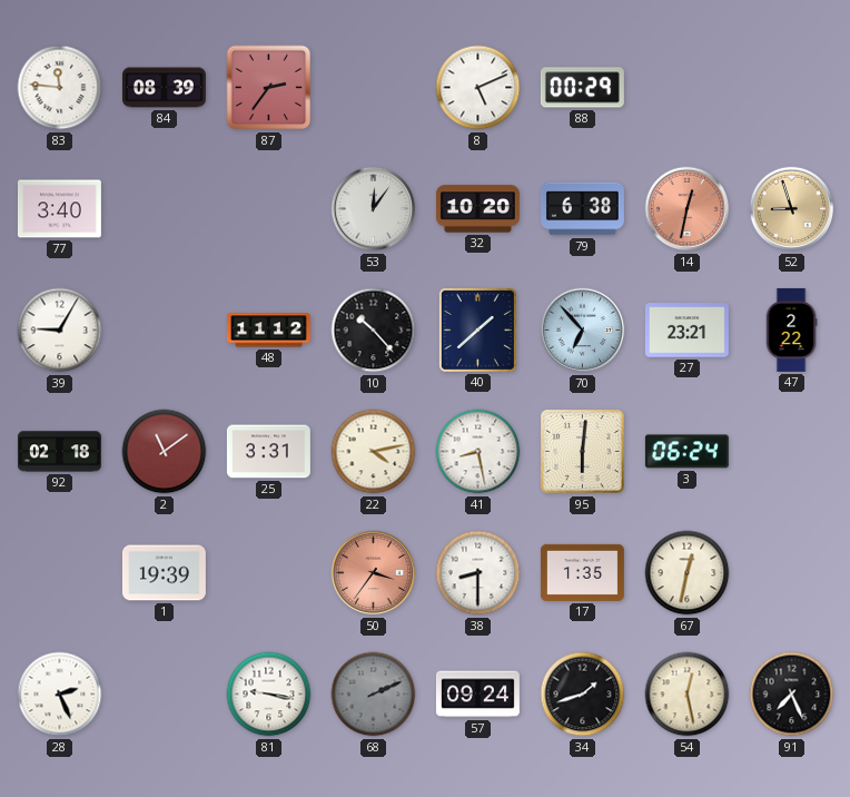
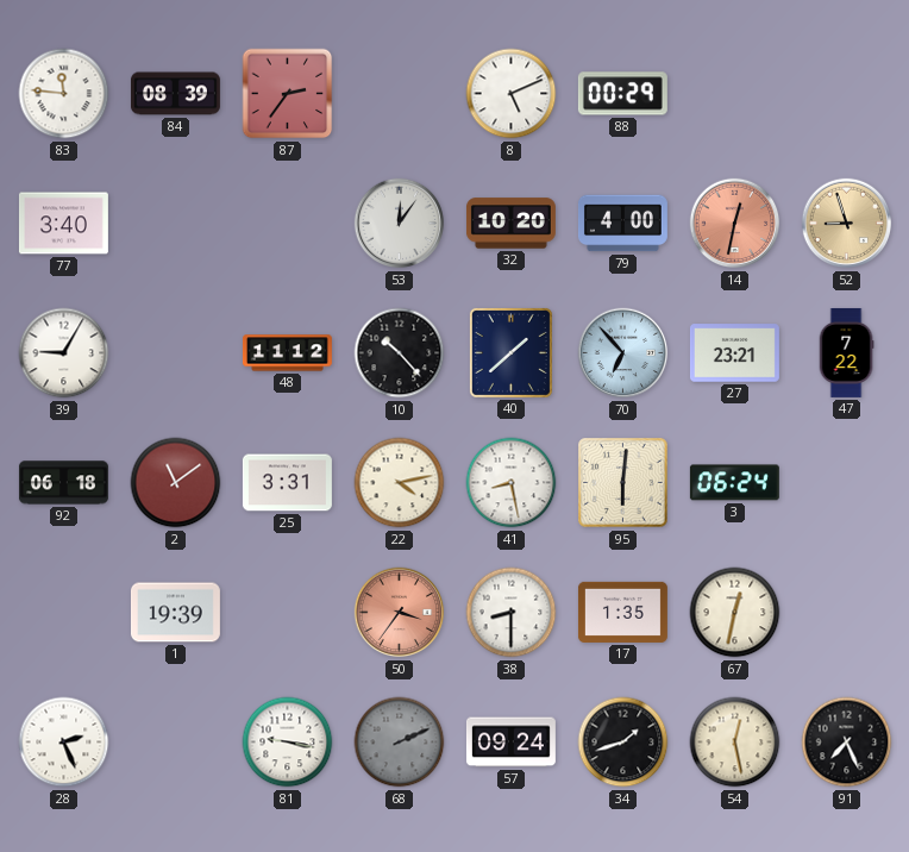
79: 6:38 -> 4:00 (622, 224)
47: 2:22 -> 7:22 (846, 352)
92: 02:18 -> 06:18 (63, 483)
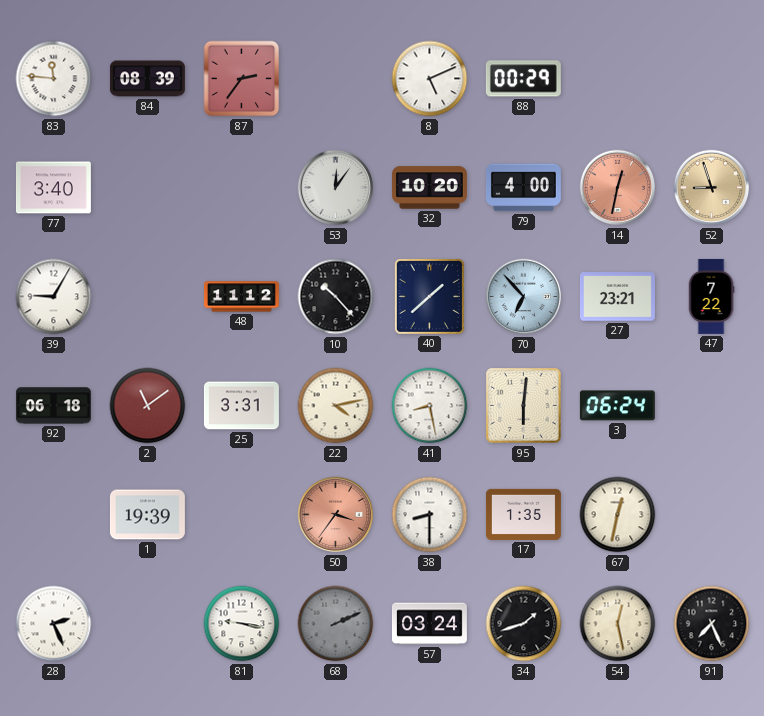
57: 09:24 -> 03:24 (429, 624)
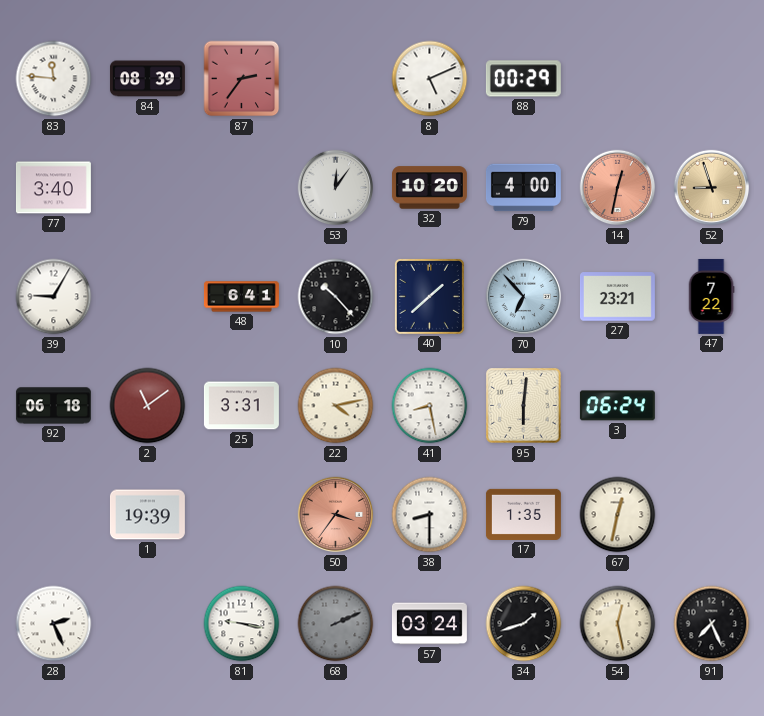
48: 11:12 -> 6:41 (241, 297)
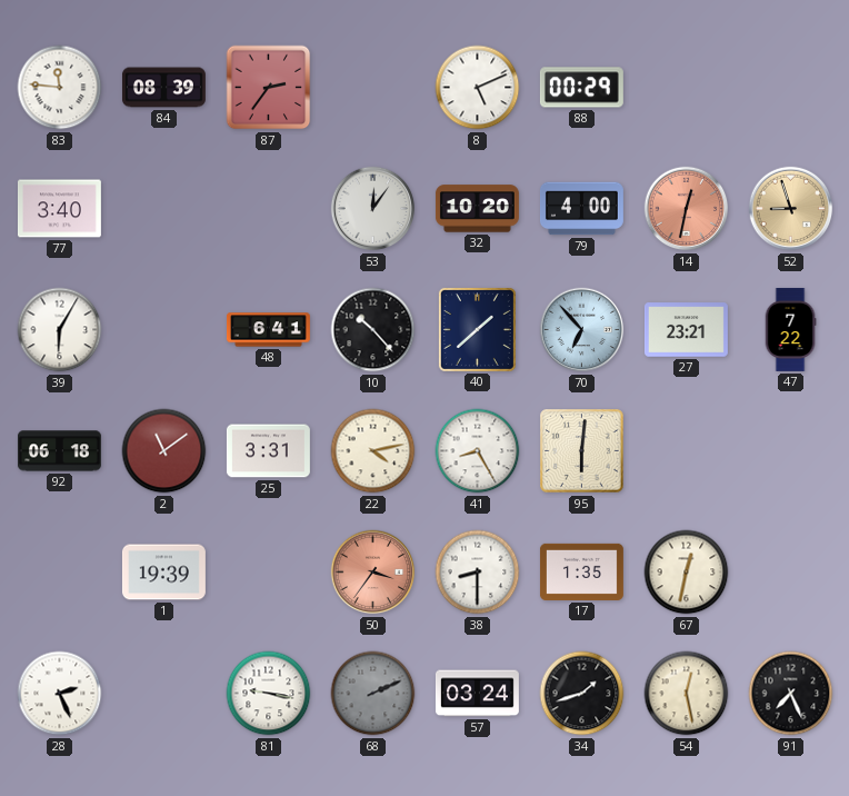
39: 9:05 -> 6:05 (60, 330)
41: 8:28 -> 8:25 (478, 451)
3: 06:24 -> none (617, 406)
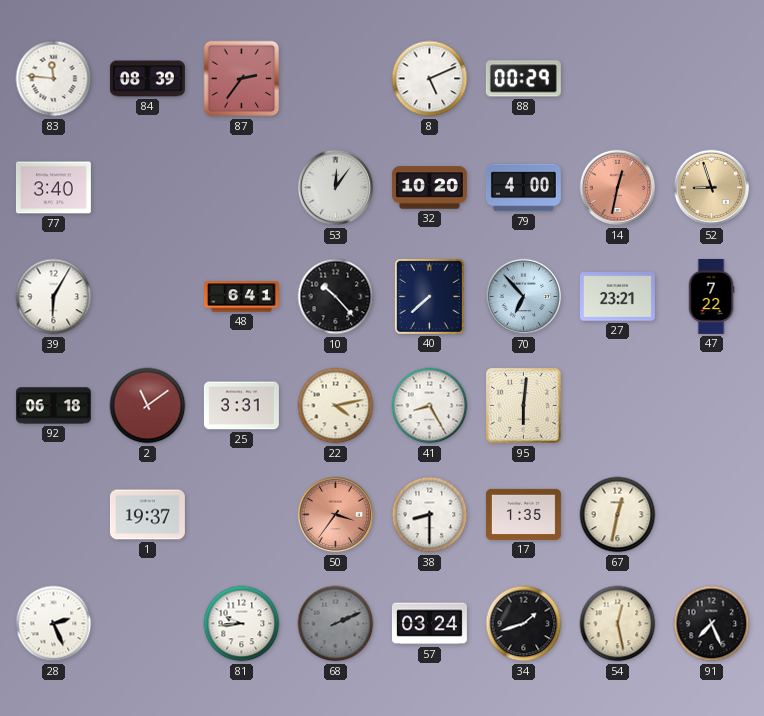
40: 1:38 -> 7:38 (429, 296)
1: 19:39 -> 19:37 (147, 515)
81: 9:17 -> 9:44 (242, 624)
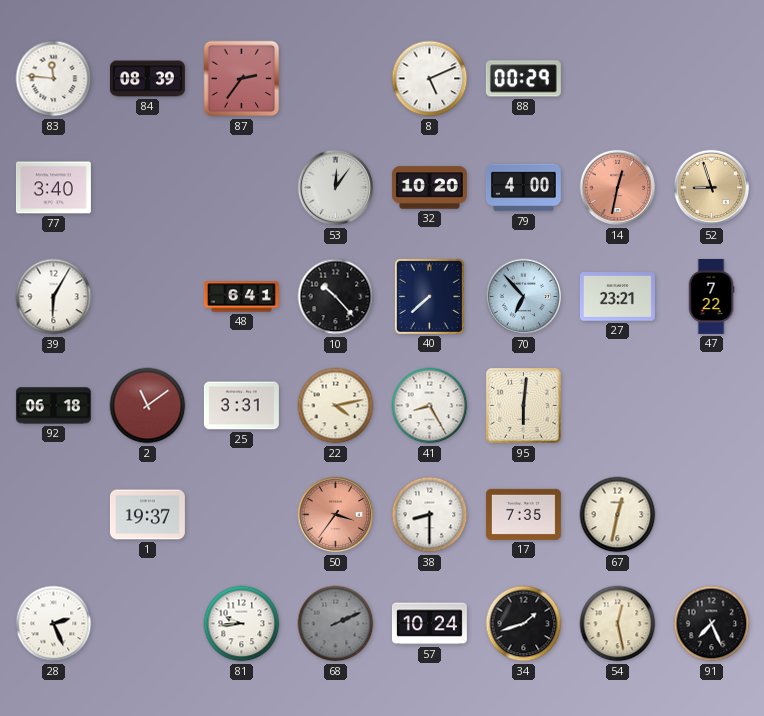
17: 1:35 -> 7:35 (523, 514)
57: 03:24 -> 10:24 (429, 624)
